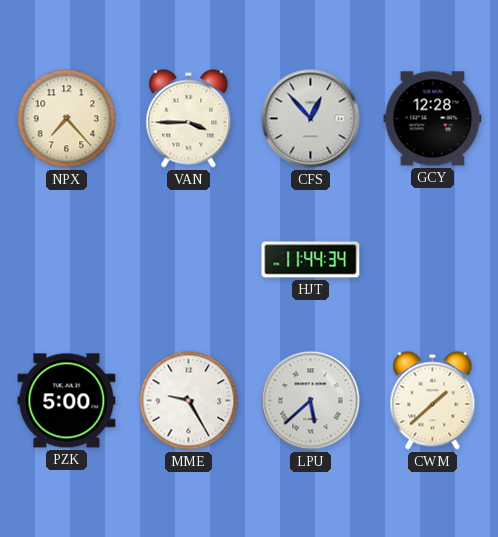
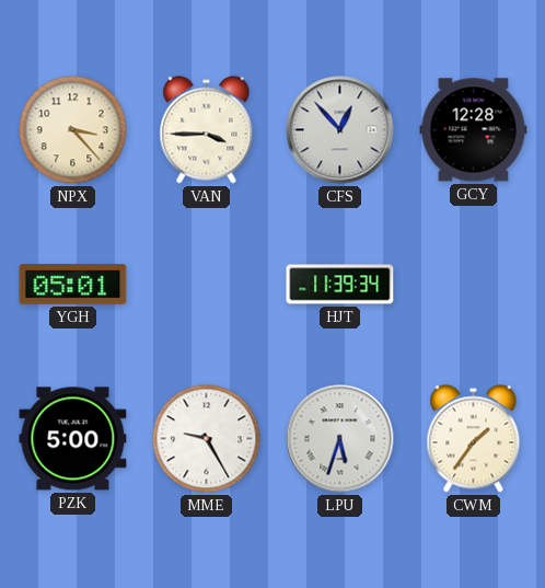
NPX: 7:23 -> 3:23 (73, 130)
YGH: none -> 05:01 (73, 285)
HJT: 11:44 -> 11:39 (340, 285)
LPU: 5:38 -> 5:33 (340, 439)
CWM: 1:38 -> 1:36 (474, 439)
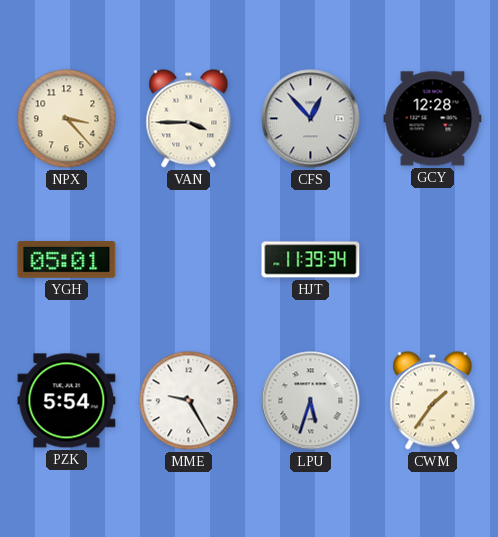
PZK: 5:00 -> 5:54 (67, 401)
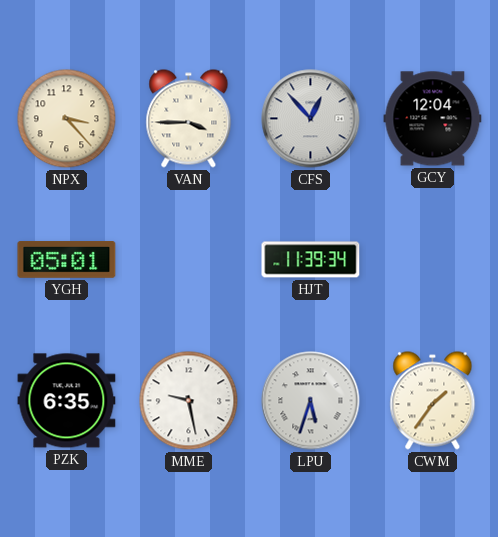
GCY: 12:28 -> 12:04 (433, 119)
PZK: 5:54 -> 6:35 (67, 401)
MME: 9:25 -> 9:28 (189, 401)
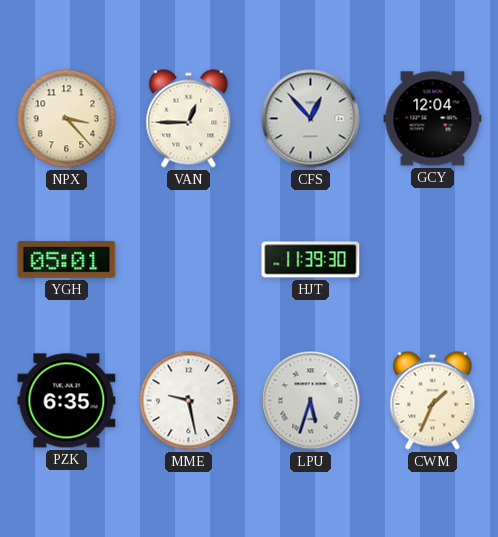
VAN: 3:45 -> 12:45 (189, 119)
HJT: 11:39:34 -> 11:39:30 (311, 260)
CWM: 1:36 -> 1:34 (433, 401)
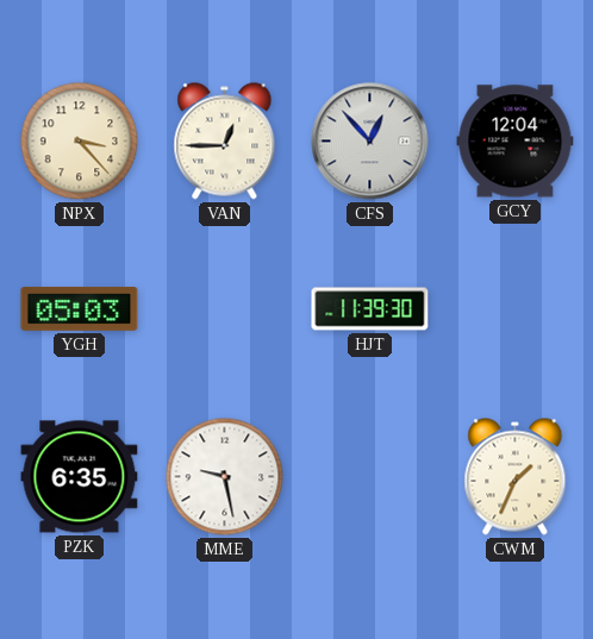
YGH: 05:01 -> 05:03 (80, 309)
LPU: 5:33 -> none (311, 401)
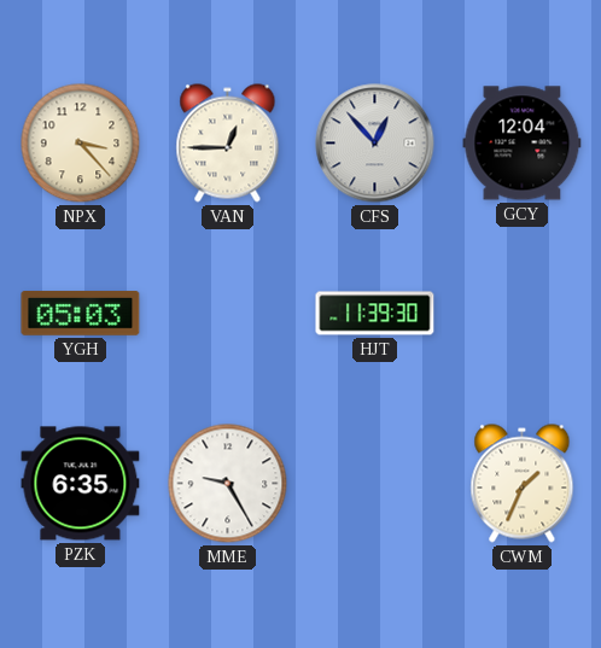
MME: 9:28 -> 9:25 (228, 484)
